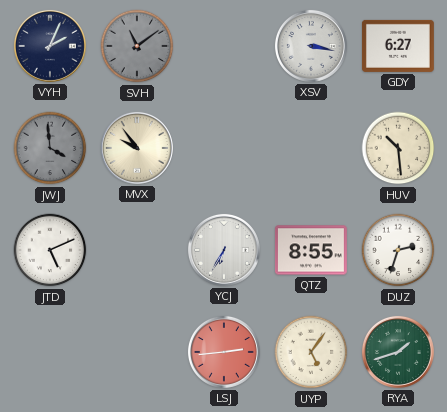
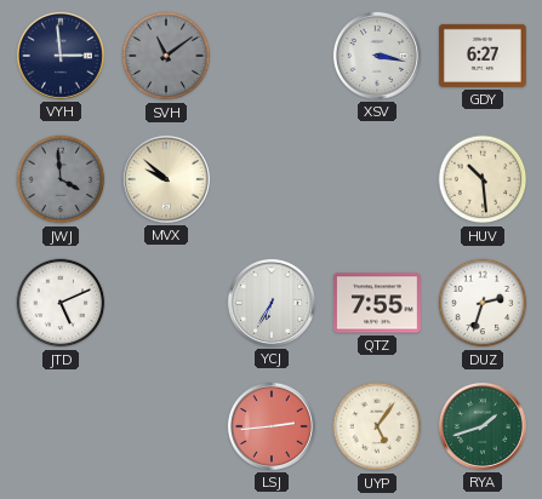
VYH: 2:04 -> 2:59 (61, 56)
MVX: 9:54 -> 9:52 (166, 179)
QTZ: 8:55 -> 7:55 (377, 303)
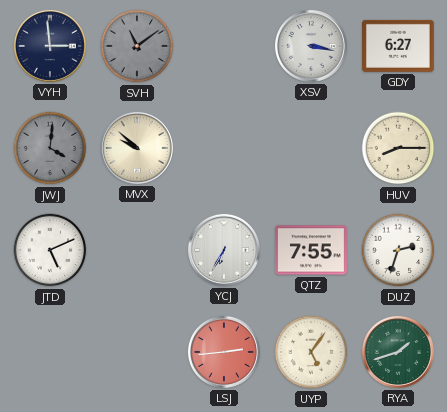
JWJ: 3:59 -> 4:01 (50, 148)
HUV: 10:29 -> 8:15 (398, 148)
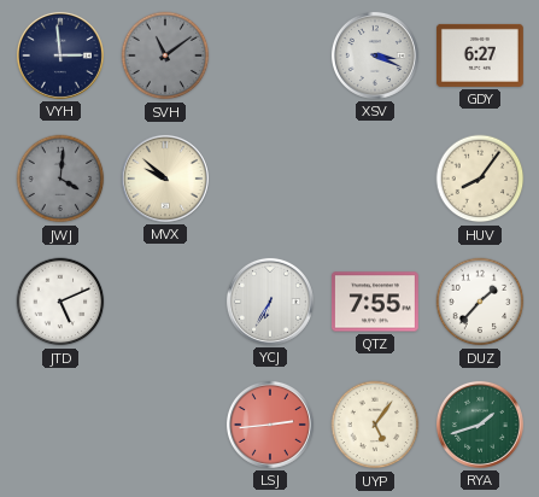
XSV: 3:17 -> 3:19 (375, 55)
HUV: 8:15 -> 8:06 (480, 179)
DUZ: 2:33 -> 1:37 (480, 302)
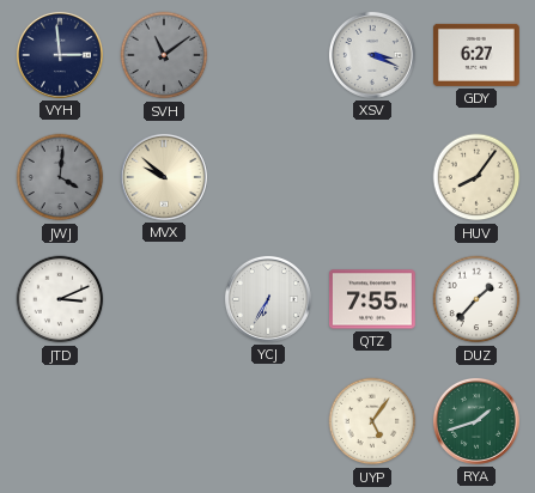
JTD: 5:11 -> 3:11 (60, 299)
LSJ: 2:44 -> none (270, 425)
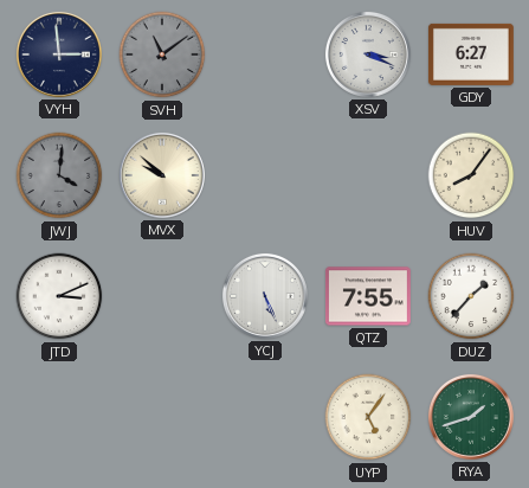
YCJ: 6:35 -> 5:26 (265, 296)
